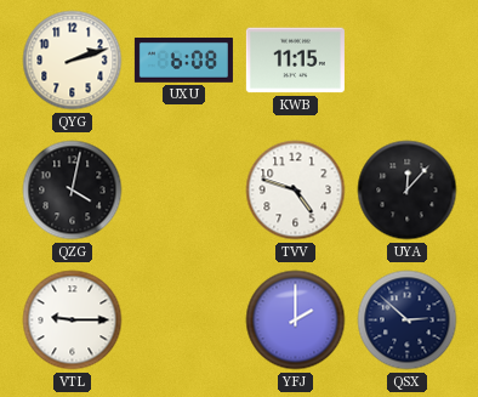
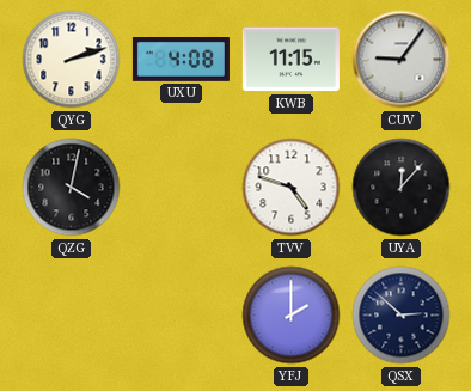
UXU: 6:08 -> 4:08 (181, 60)
CUV: none -> 9:06 (402, 60)
VTL: 9:15 -> none (73, 321)
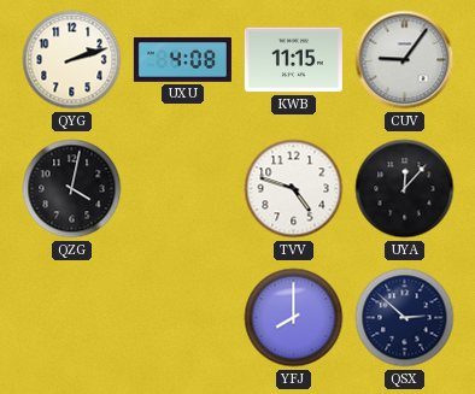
YFJ: 2:00 -> 8:00 (294, 318)
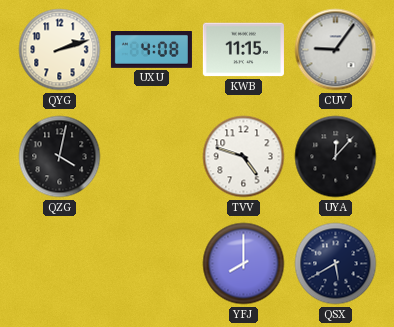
QSX: 2:52 -> 5:40 (336, 264)
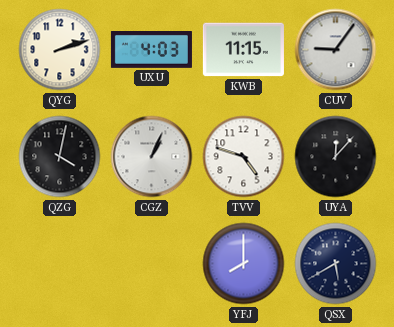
UXU: 4:08 -> 4:03 (151, 50)
CGZ: none -> 1:04 (152, 157)
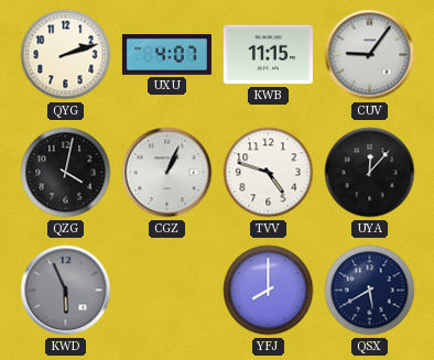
UXU: 4:03 -> 4:07 (166, 55)
KWD: none -> 5:56 (66, 291)
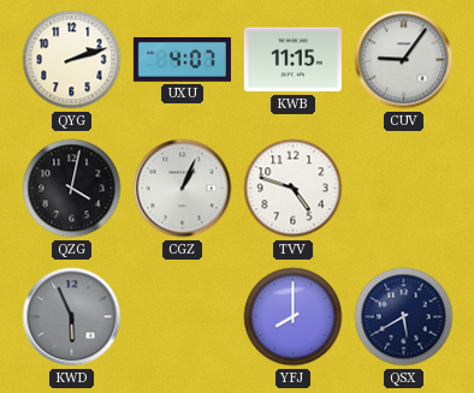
UYA: 12:07 -> none (370, 173)
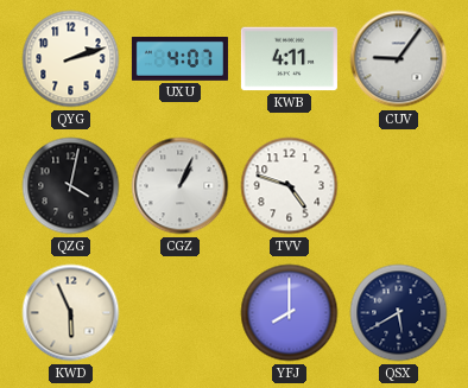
KWB: 11:15 -> 4:11 (289, 59)
KWD dial: grey -> cream (71, 313)
